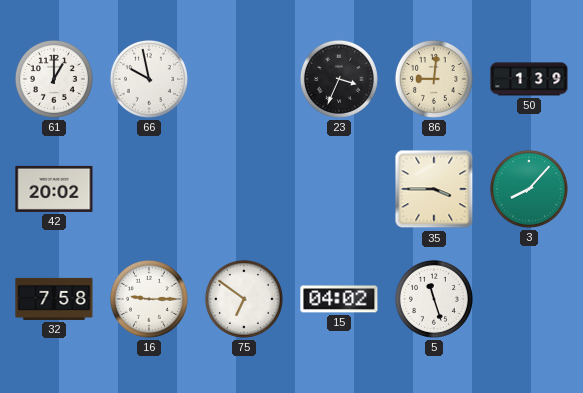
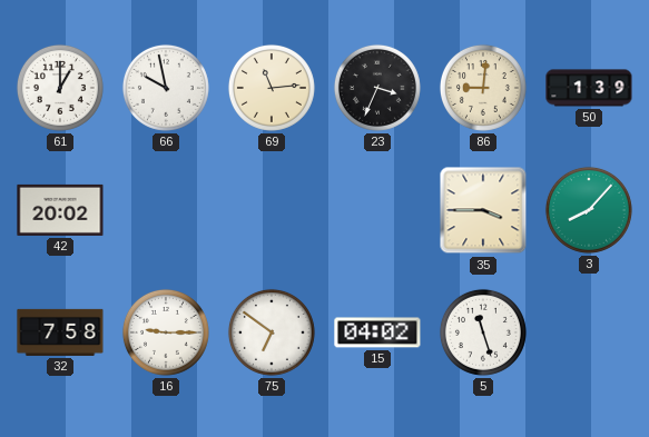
69: none -> 11:14 (272, 88)
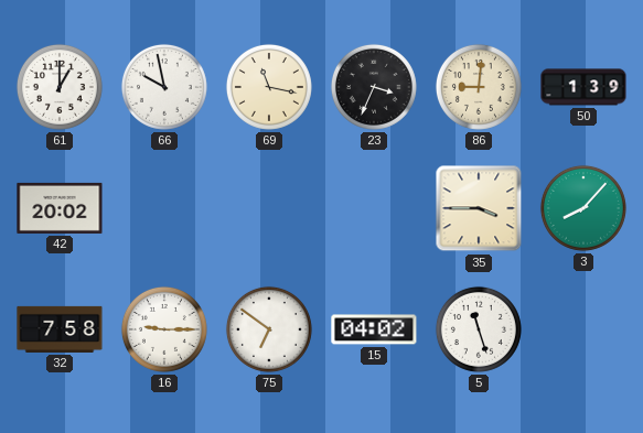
69: 11:14 -> 11:17 (269, 87)
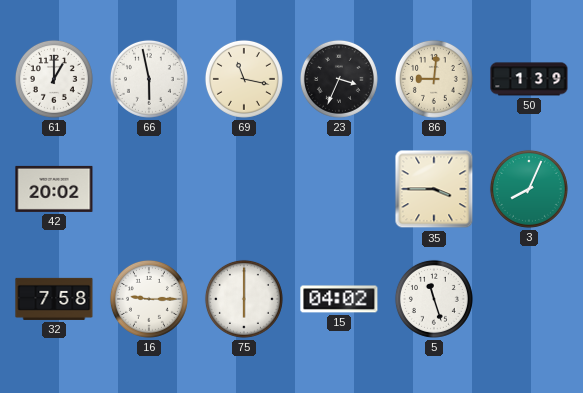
66: 9:58 -> 5:58 (149, 79)
3: 8:07 -> 8:04 (529, 189)
75: 6:51 -> 6:00 (244, 299)
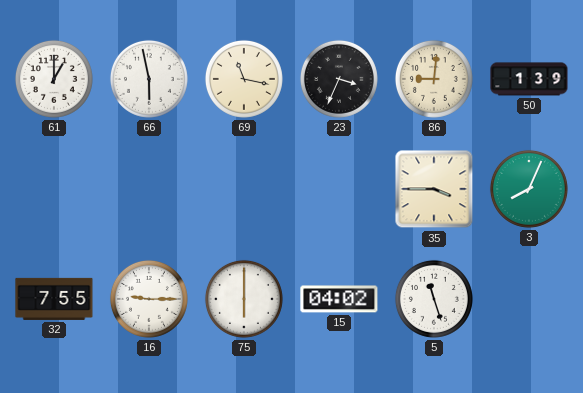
42: 20:02 -> none (54, 189)
32: 7:58 -> 7:55 (54, 299)
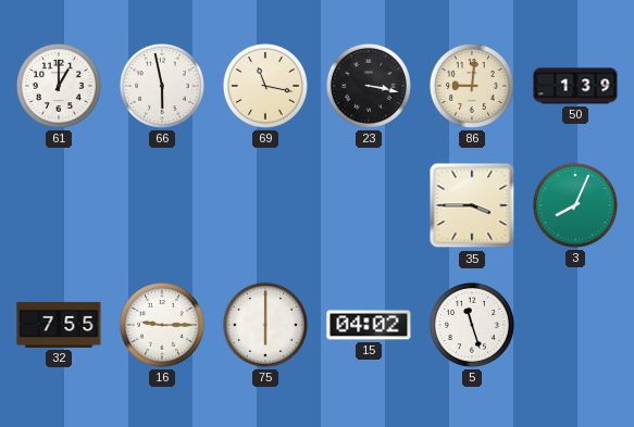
23: 3:34 -> 3:17 (369, 86)
